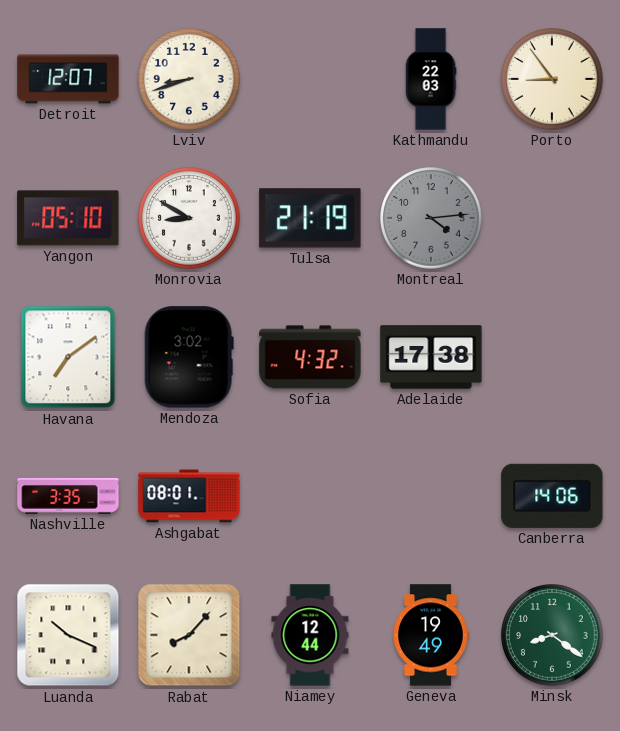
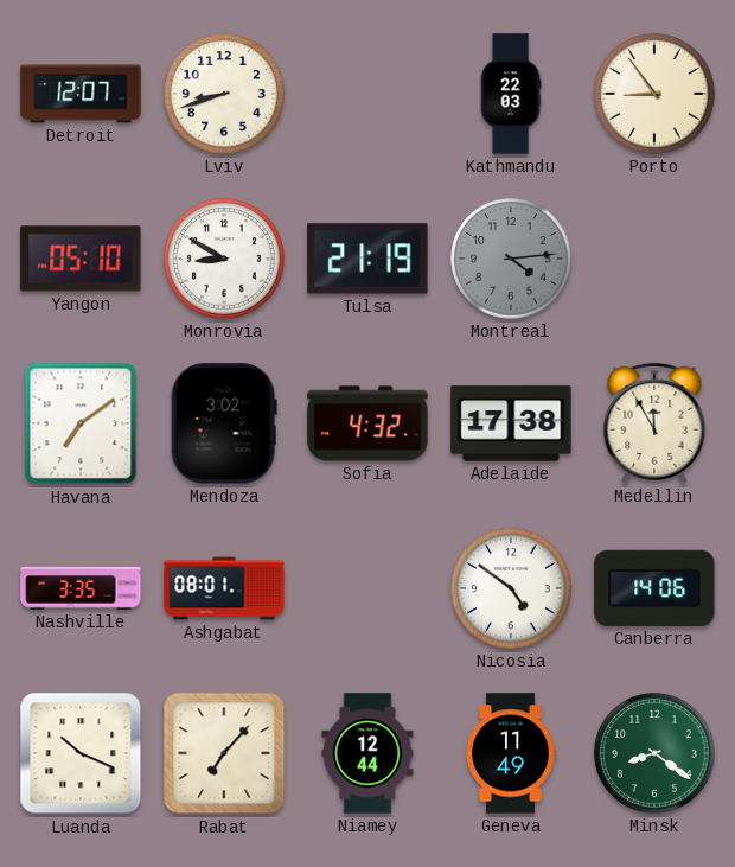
Medellin: none -> 11:55 (654, 423)
Nicosia: none -> 4:51 (511, 588)
Rabat: 8:07 -> 7:07 (224, 753)
Geneva: 19:49 -> 11:49 (511, 753)
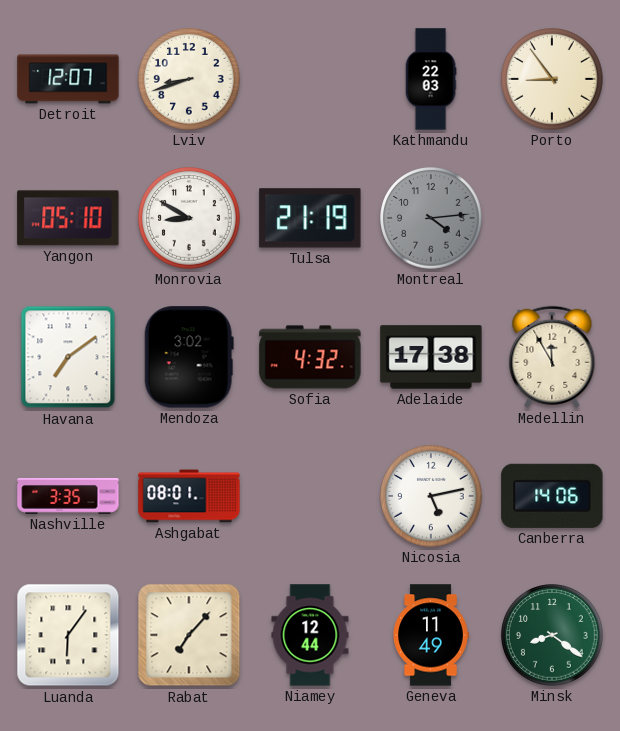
Nicosia: 4:51 -> 5:13 (431, 496)
Luanda: 10:19 -> 6:06 (68, 635)
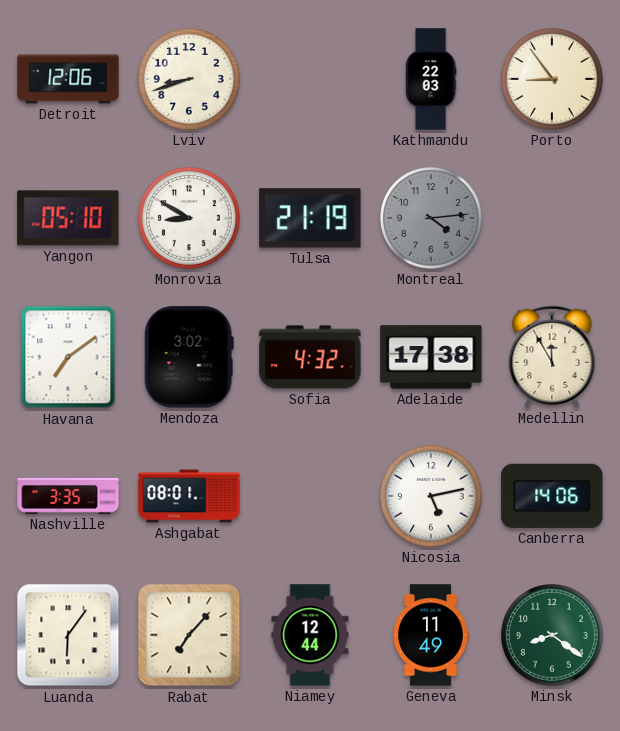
Detroit: 12:07 -> 12:06 (68, 79)
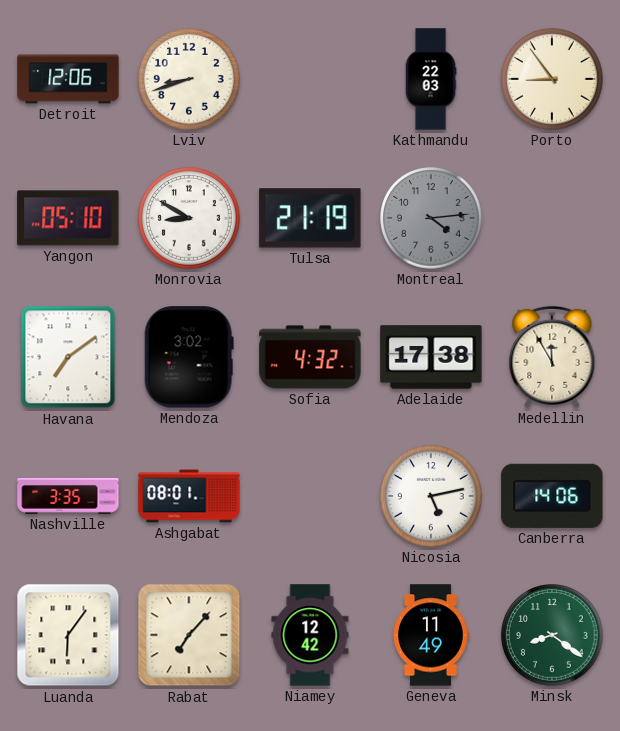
Niamey: 12:44 -> 12:42 (310, 635)
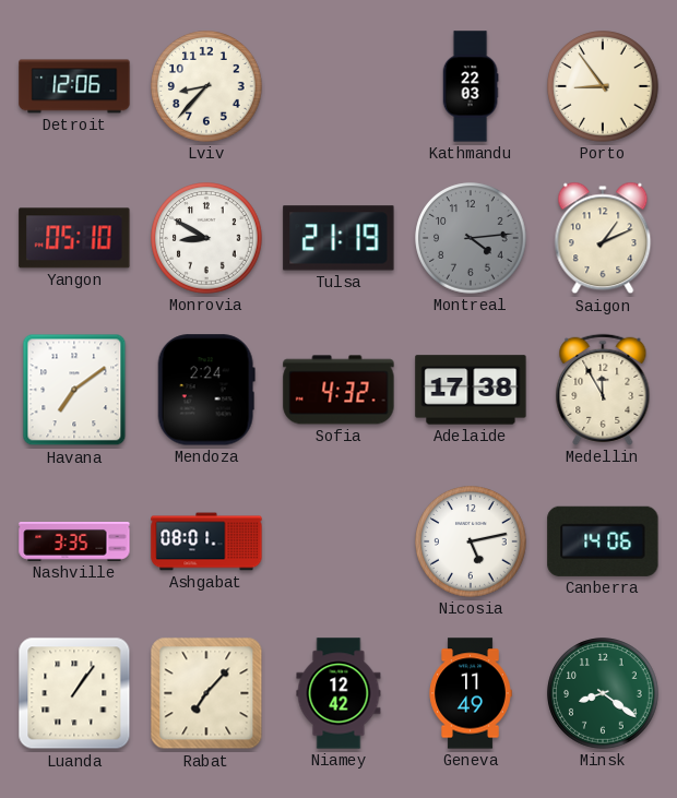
Lviv: 8:42 -> 8:37 (206, 86)
Saigon: none -> 1:11 (603, 238)
Mendoza: 3:02 -> 2:24 (206, 390)
Luanda: 6:06 -> 1:06 (74, 693)
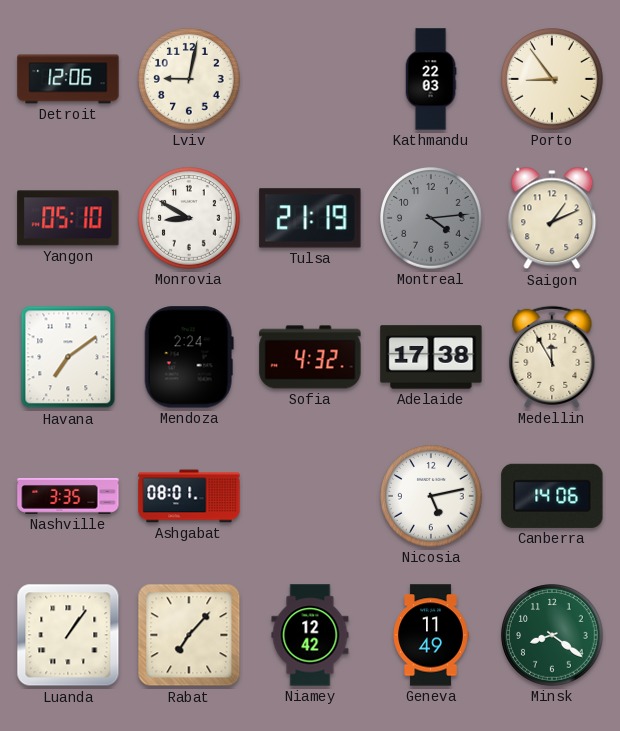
Lviv: 8:37 -> 9:02 (189, 79)
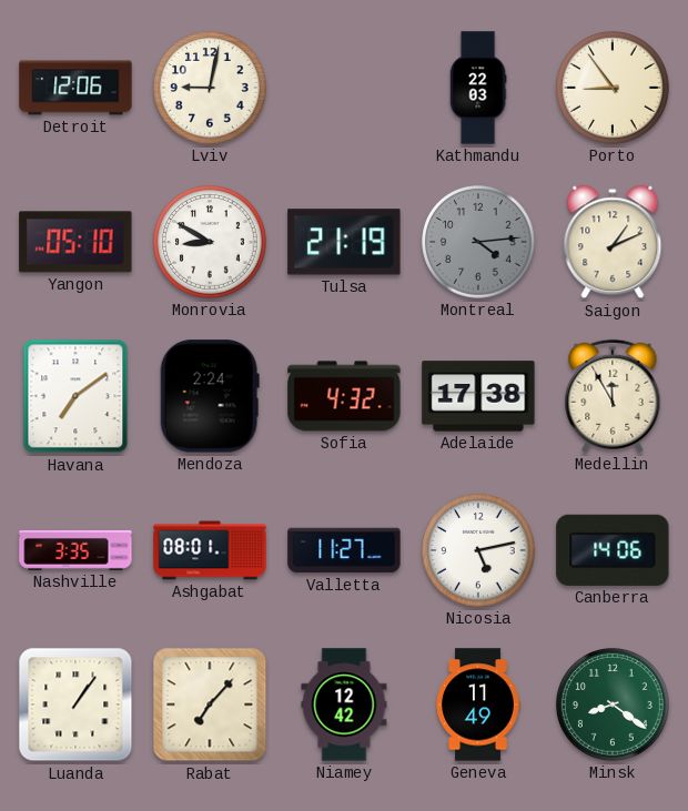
Valletta: none -> 11:27 (344, 550)
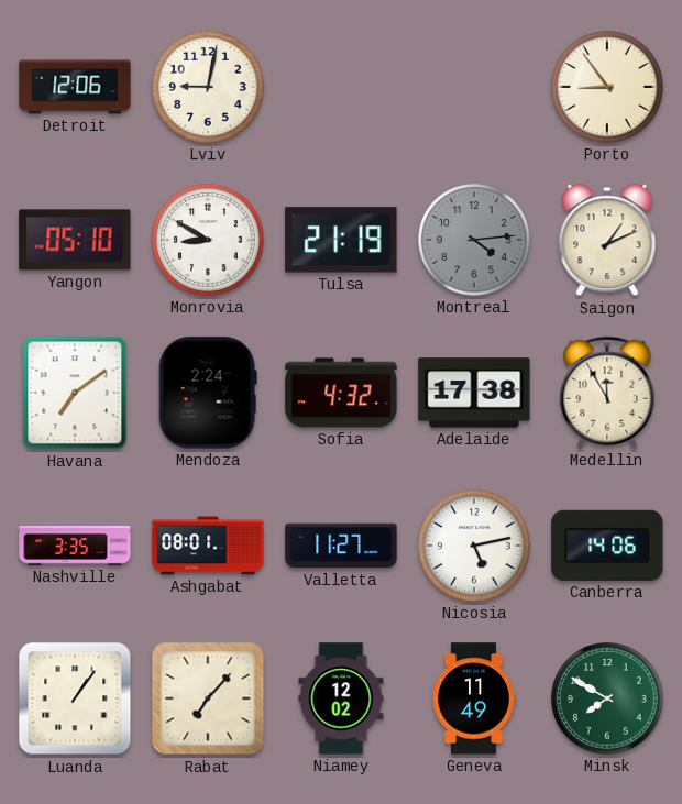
Kathmandu: 22:03 -> none (478, 88)
Niamey: 12:42 -> 12:02 (341, 698)
Minsk: 8:21 -> 7:50 (607, 698)
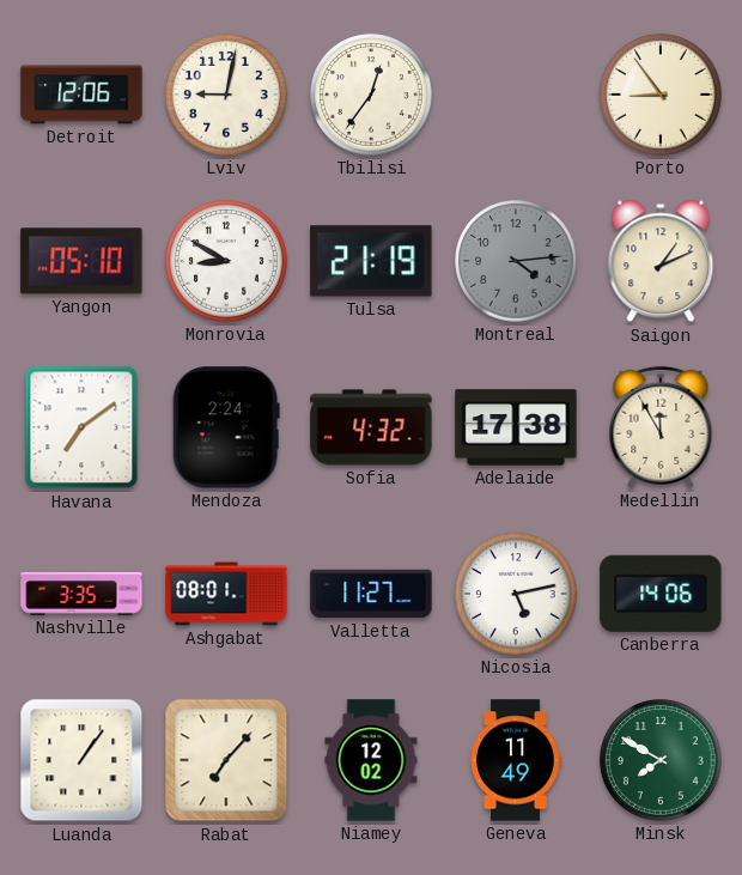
Tbilisi: none -> 12:36 (371, 95)
